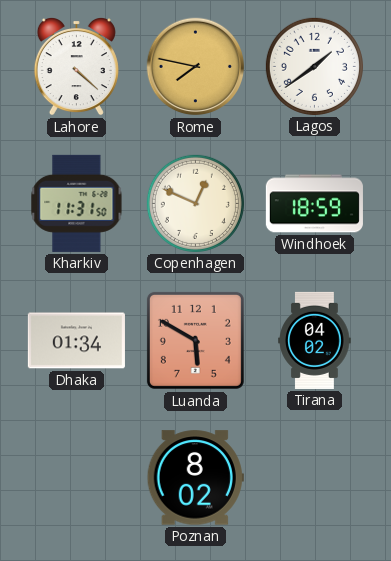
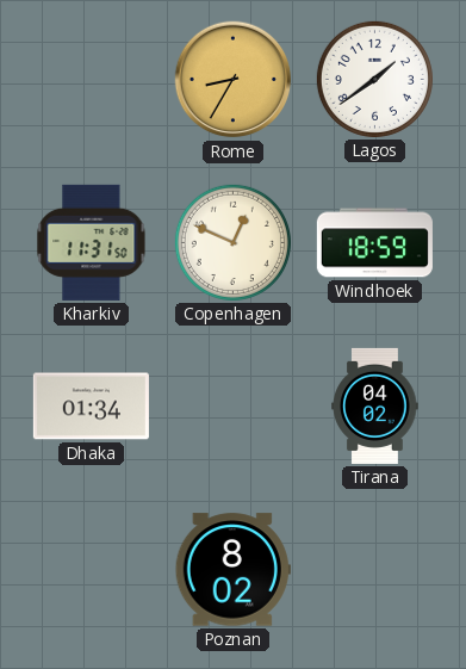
Lahore: 4:22 -> none (76, 67)
Rome: 7:47 -> 8:35 (234, 80)
Luanda: 5:50 -> none (195, 340)
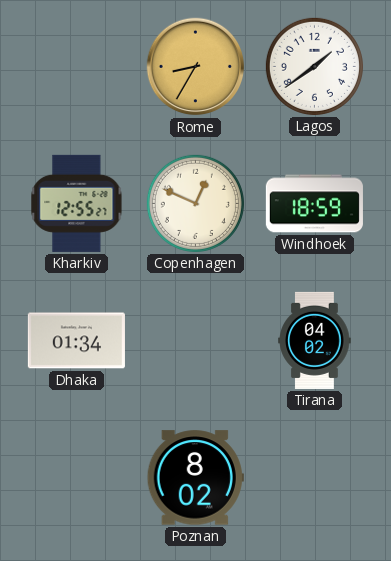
Kharkiv: 11:31 -> 12:55 (77, 203)
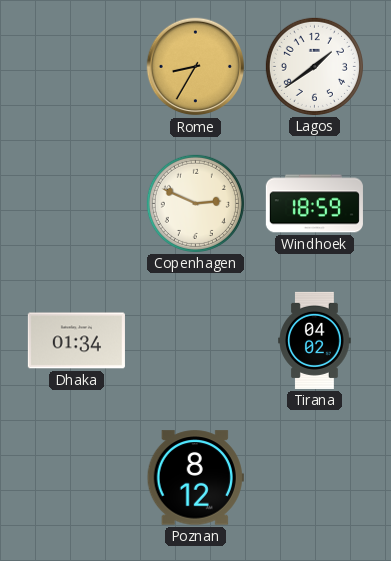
Kharkiv: 12:55 -> none (77, 203)
Copenhagen: 12:49 -> 2:49 (195, 203)
Poznan: 8:02 -> 8:12 (195, 478)
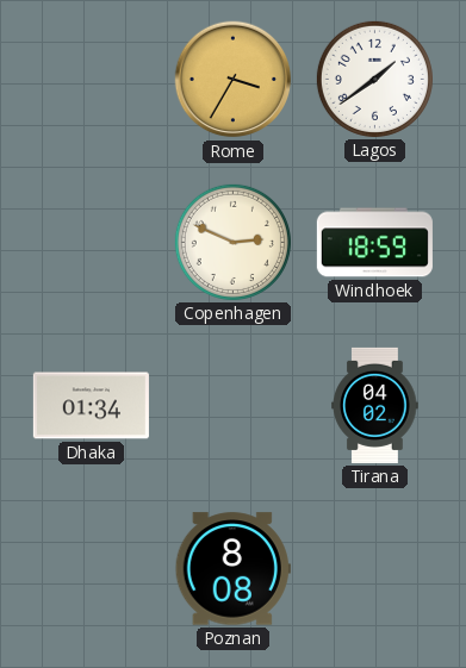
Rome: 8:35 -> 3:35 (234, 80)
Poznan: 8:12 -> 8:08 (232, 569)
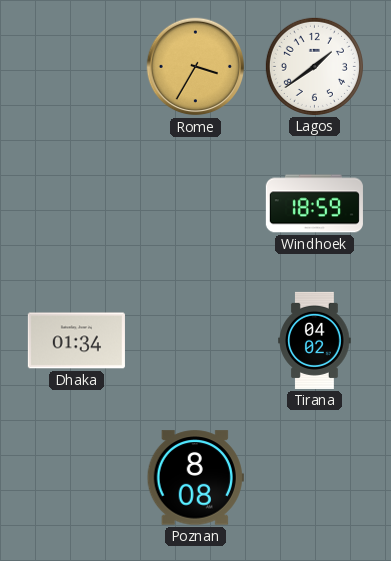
Copenhagen: 2:49 -> none (232, 242)
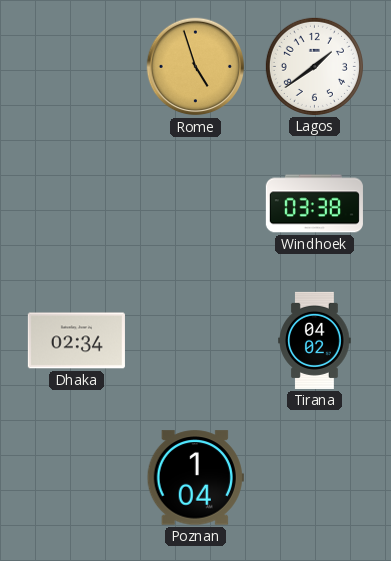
Rome: 3:35 -> 4:57 (196, 67)
Windhoek: 18:59 -> 03:38 (314, 204)
Dhaka: 01:34 -> 02:34 (76, 341)
Poznan: 8:08 -> 1:04 (195, 478)
